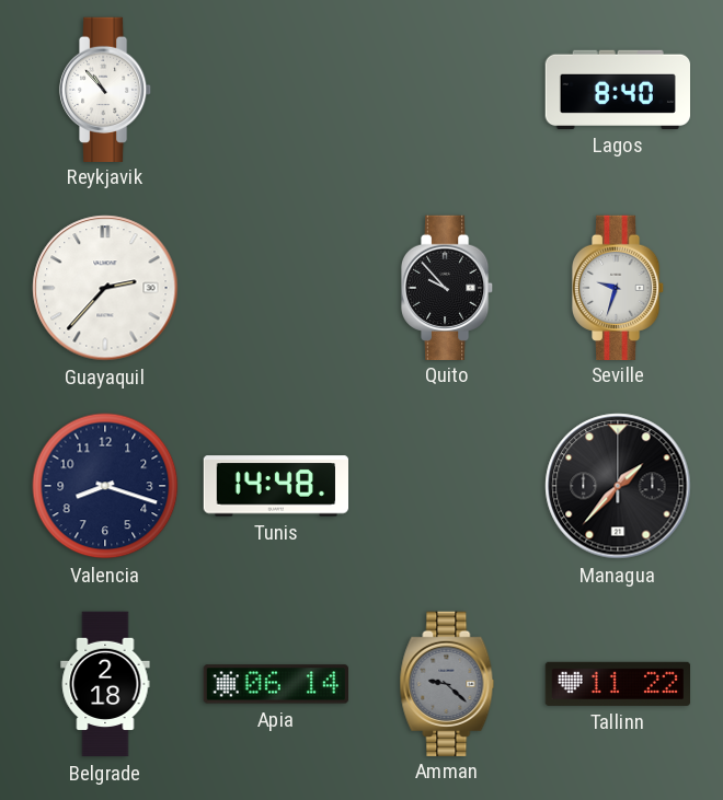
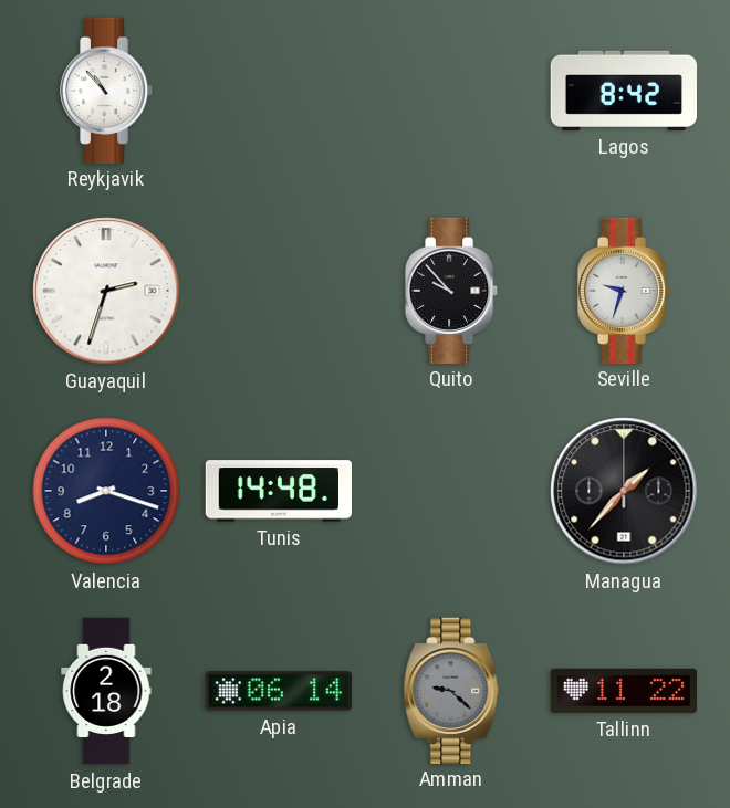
Lagos: 8:40 -> 8:42 (623, 91)
Guayaquil: 2:37 -> 2:33 (106, 291)
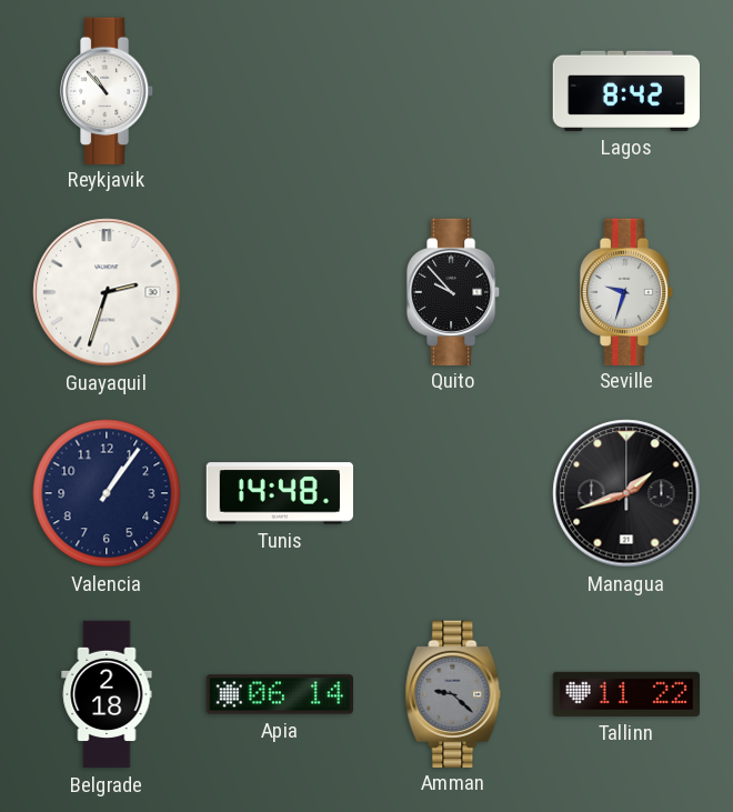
Valencia: 8:18 -> 1:06 (107, 493)
Managua: 1:37 -> 1:42 (626, 493)
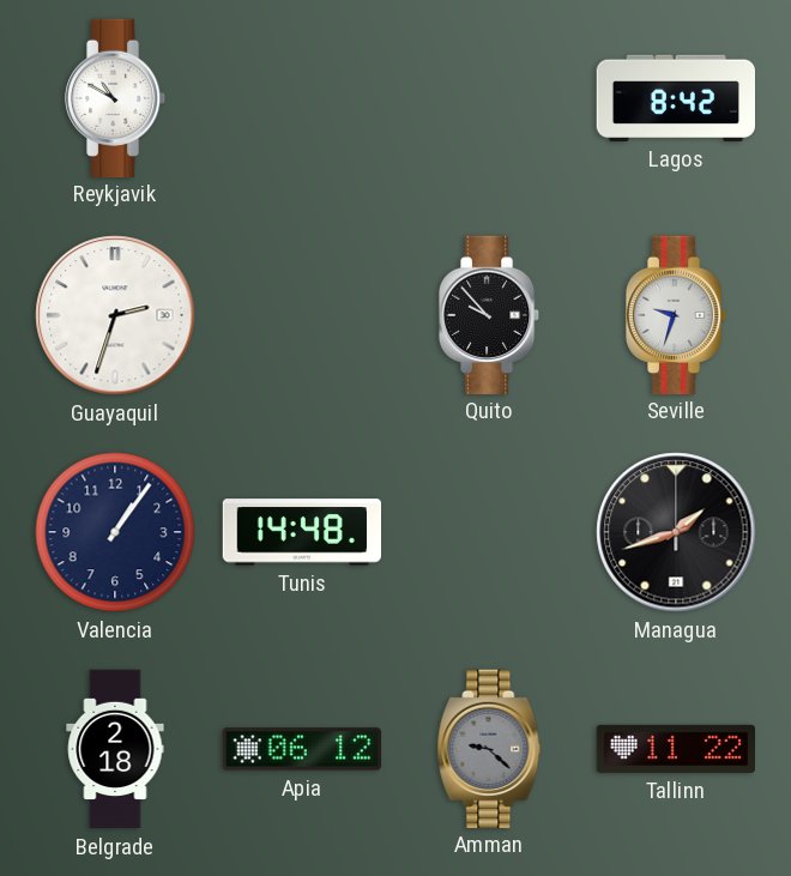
Reykjavik: 10:53 -> 10:50 (115, 97)
Apia: 06:14 -> 06:12 (301, 749)
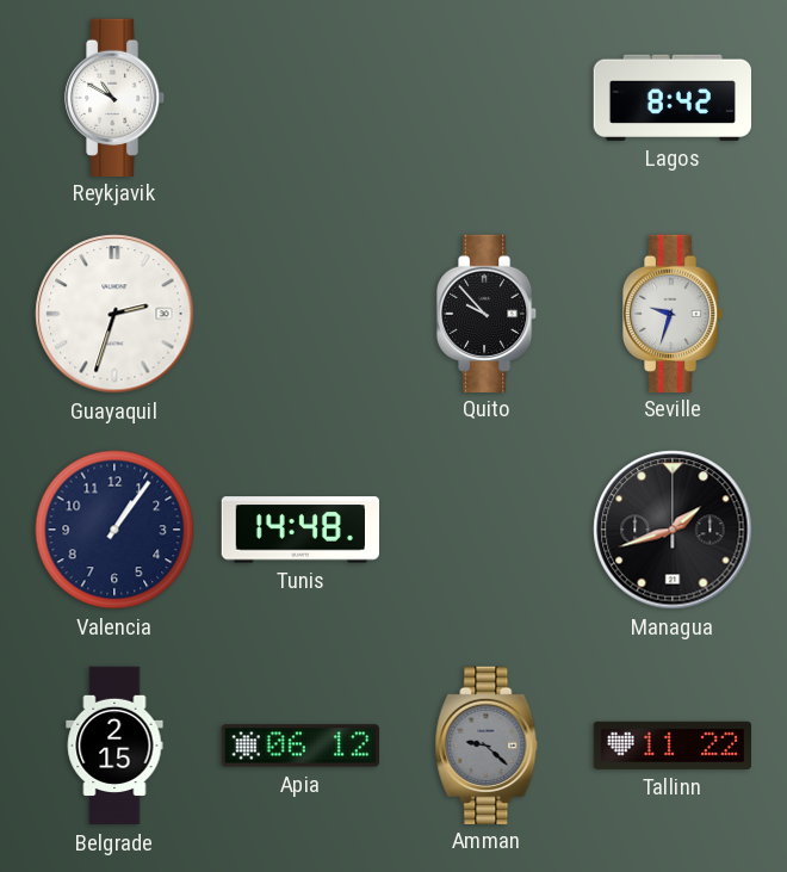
Belgrade: 2:18 -> 2:15 (114, 746)
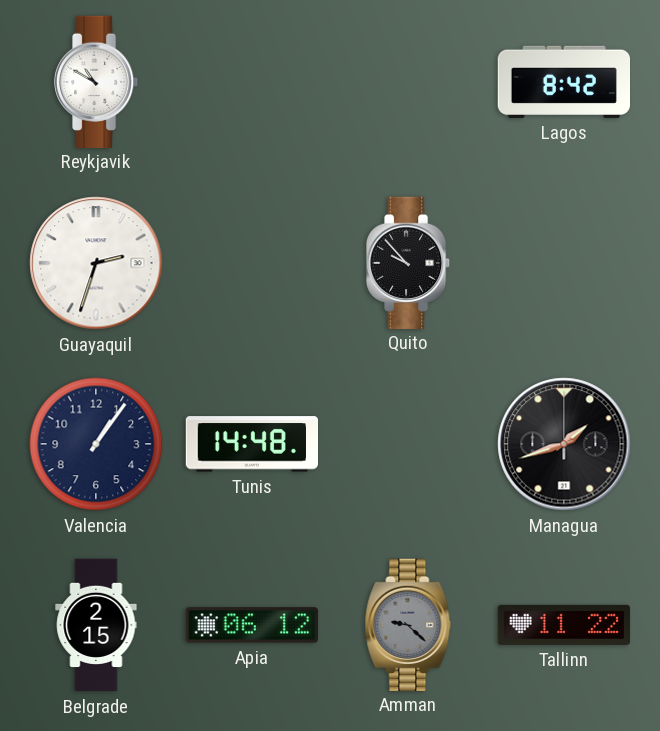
Seville: 9:33 -> none (673, 313)
